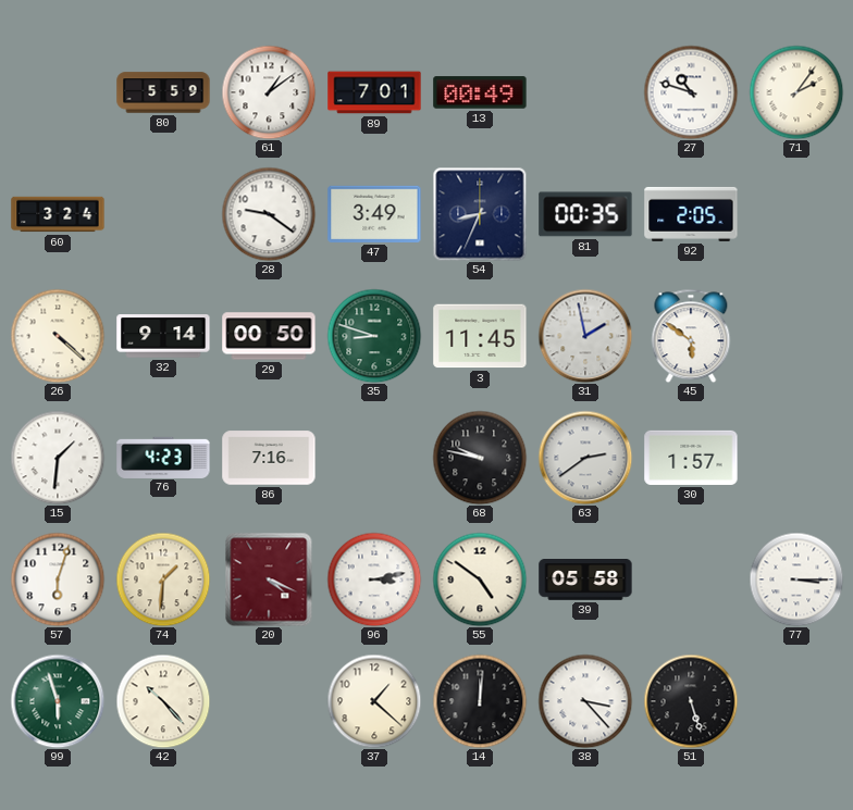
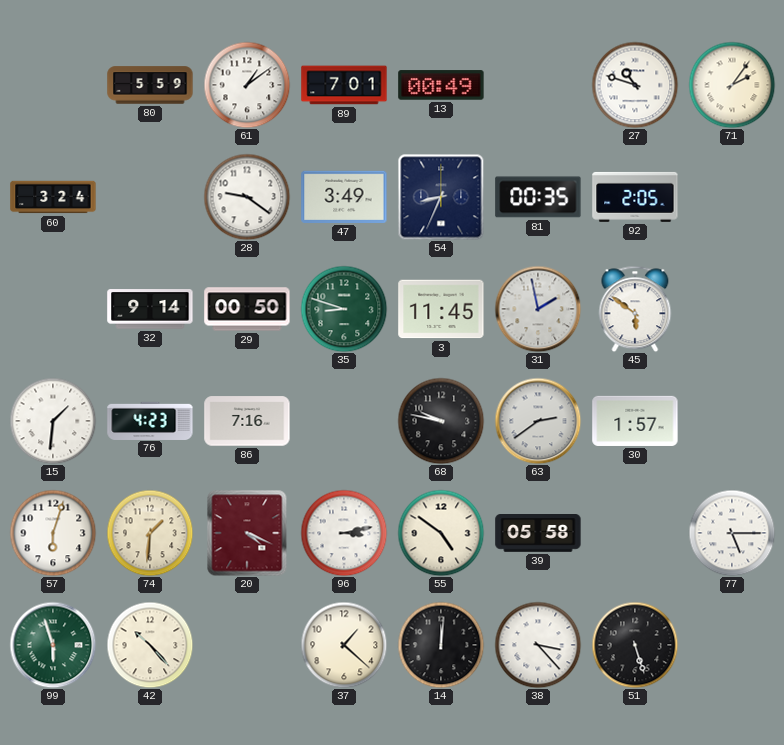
26: 4:22 -> none (58, 336)
77: 3:15 -> 5:15 (732, 533)
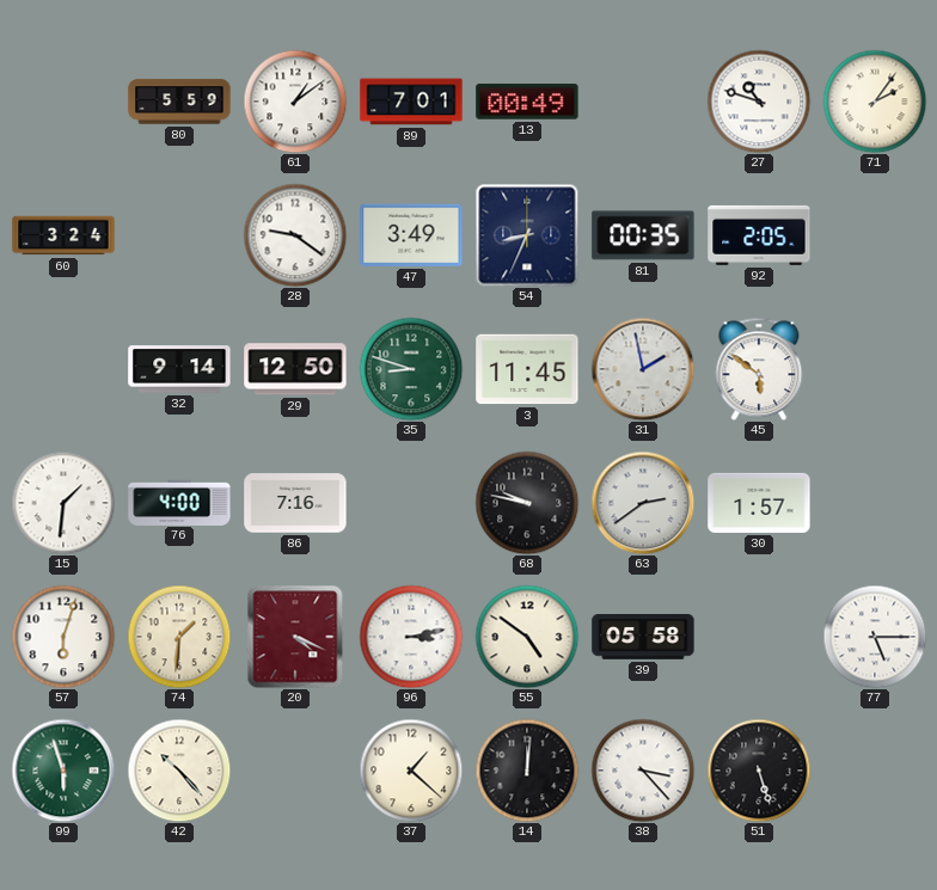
29: 00:50 -> 12:50 (295, 369)
76: 4:23 -> 4:00 (179, 502)
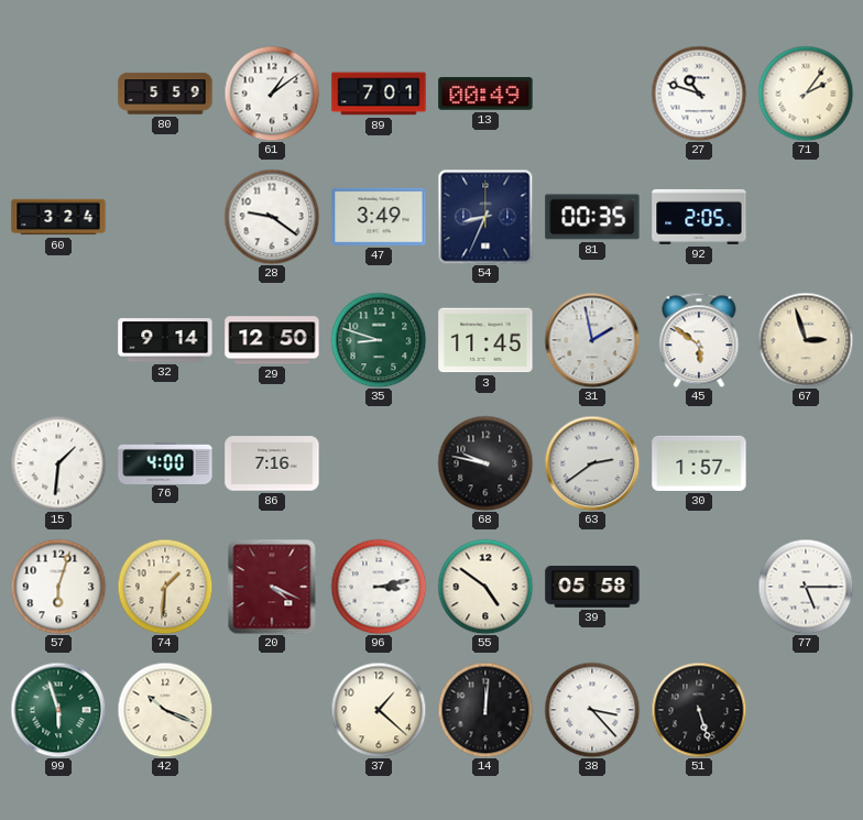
67: none -> 2:57 (806, 340)
42: 10:23 -> 10:19 (165, 710)
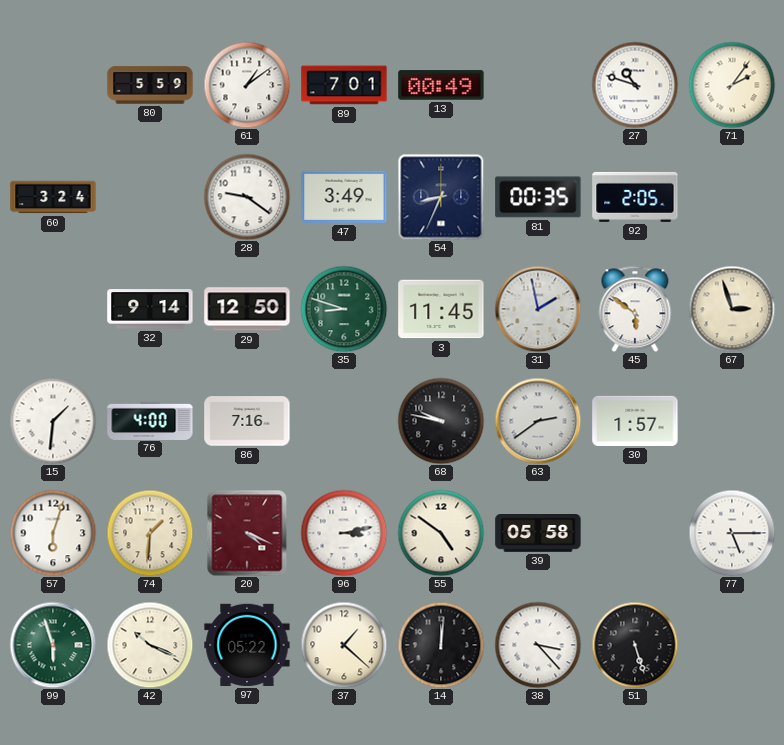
97: none -> 05:22 (247, 645)
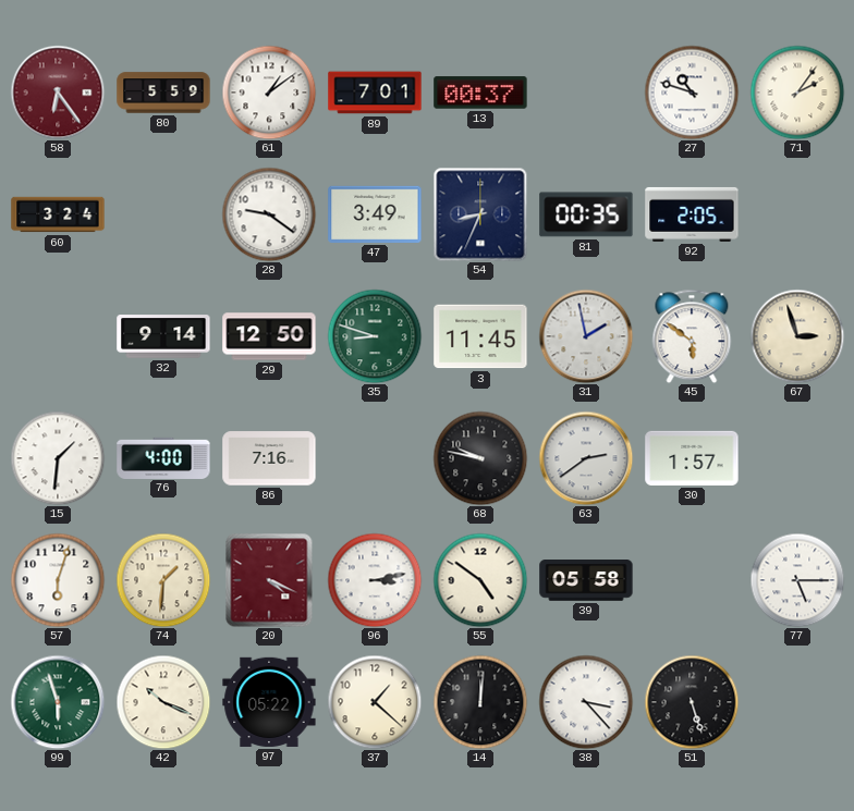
58: none -> 6:24 (58, 93)
13: 00:49 -> 00:37 (480, 93)
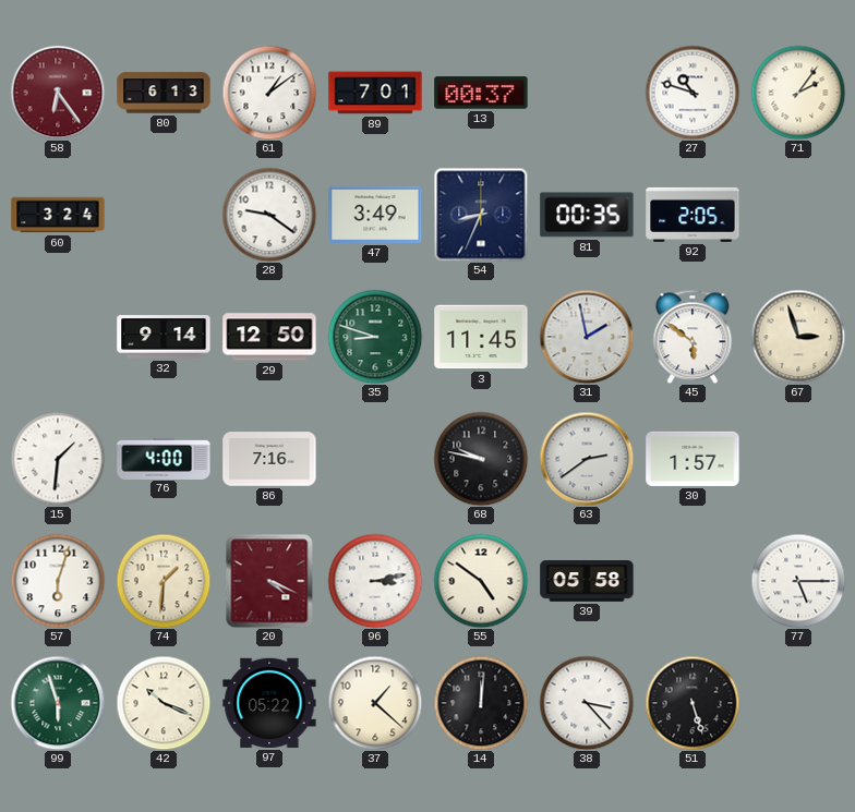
80: 5:59 -> 6:13 (164, 93)
